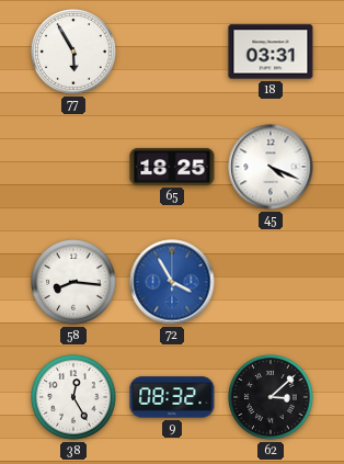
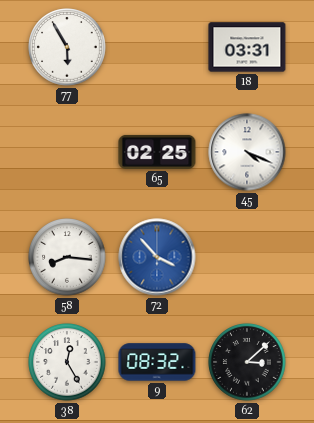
65: 18:25 -> 02:25 (157, 152)
72: 3:55 -> 3:53 (157, 257)
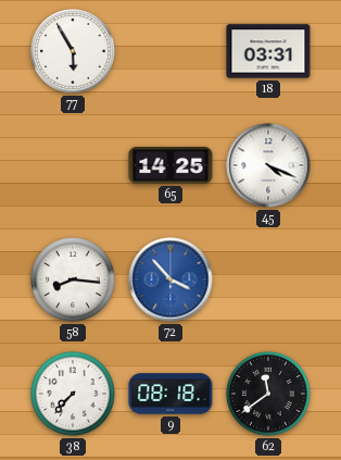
65: 02:25 -> 14:25 (171, 165)
38: 12:25 -> 7:37 (73, 394)
9: 08:32 -> 08:18 (171, 394)
62: 3:08 -> 11:39 (268, 394)
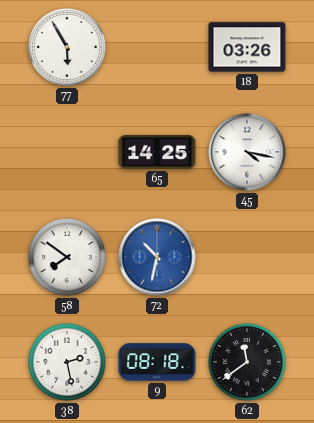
18: 03:31 -> 03:26 (247, 47)
45: 4:19 -> 4:17 (247, 152)
58: 8:16 -> 7:51 (67, 257)
72: 3:53 -> 10:32 (157, 257)
38: 7:37 -> 2:28 (67, 362)
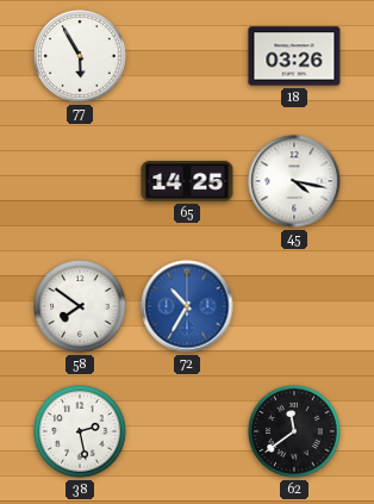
72: 10:32 -> 10:35 (187, 306)
9: 08:18 -> none (157, 362)
